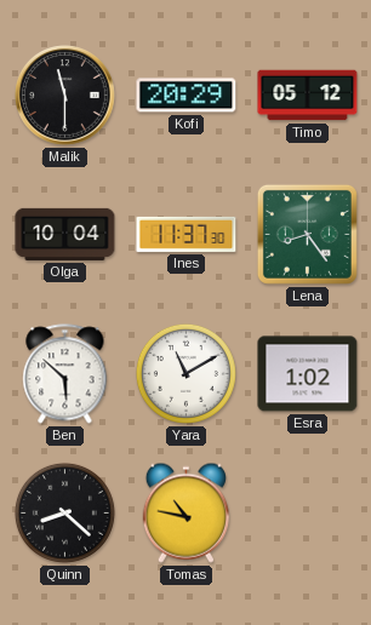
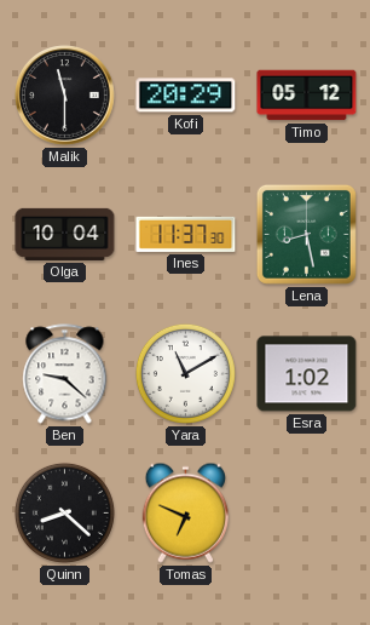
Lena: 8:24 -> 8:28 (306, 234)
Ben: 5:52 -> 9:22 (65, 374)
Tomas: 10:47 -> 6:49 (185, 512)
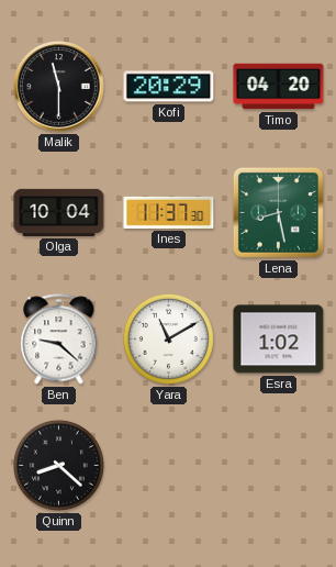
Timo: 05:12 -> 04:20 (279, 87)
Tomas: 6:49 -> none (185, 512)
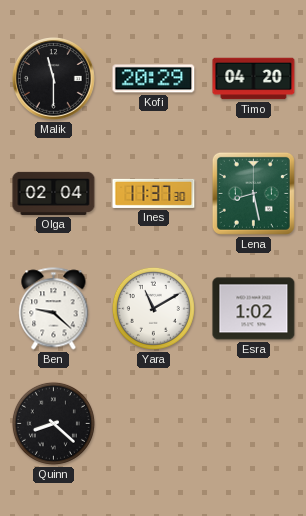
Olga: 10:04 -> 02:04 (54, 193)
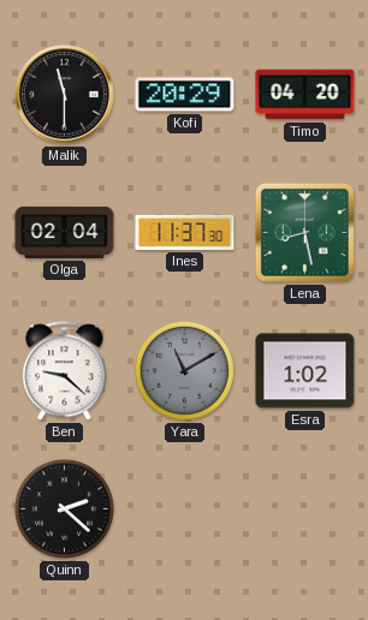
Yara dial: white -> grey (184, 370)
Quinn: 8:22 -> 2:22 (64, 508)
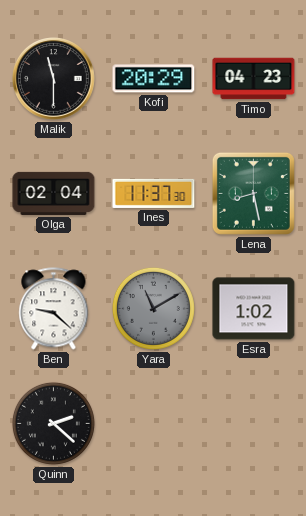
Timo: 04:20 -> 04:23 (254, 79)
